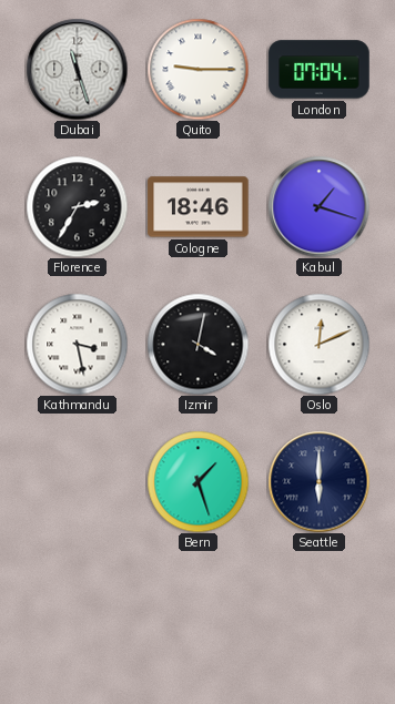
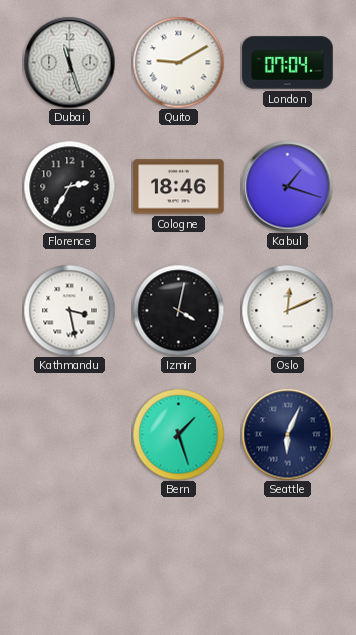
Quito: 9:15 -> 9:10 (178, 62)
Seattle: 6:00 -> 6:04 (287, 434)
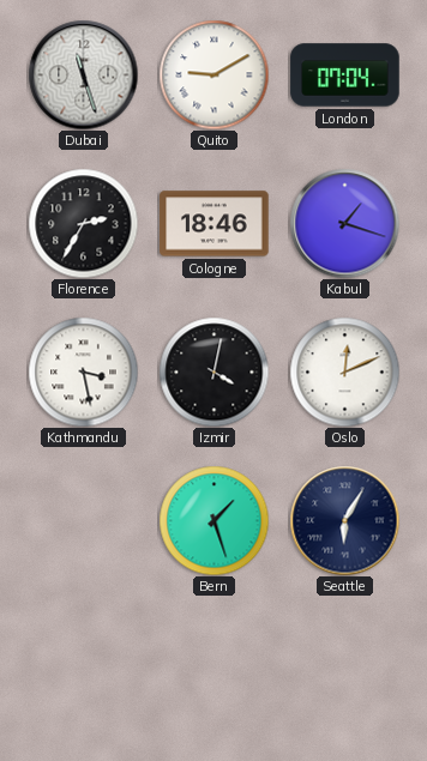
Seattle: 6:04 -> 6:05 (344, 520)
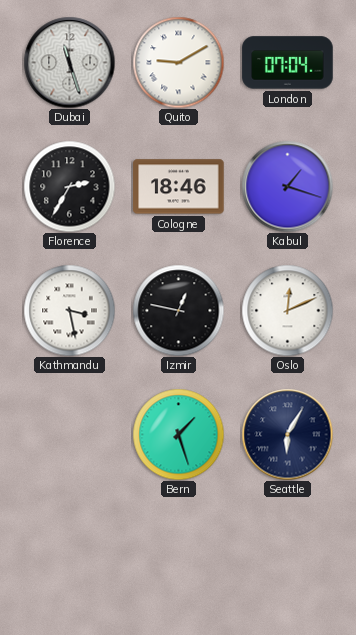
Izmir: 4:02 -> 12:47 (178, 310)
